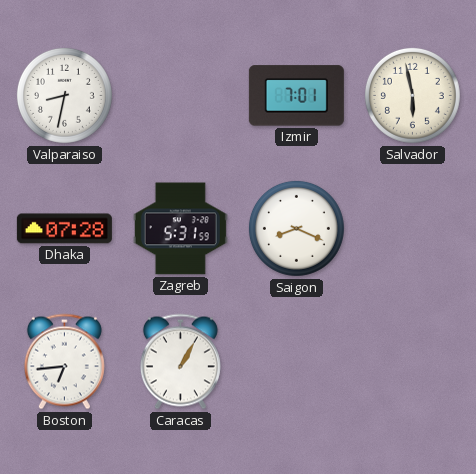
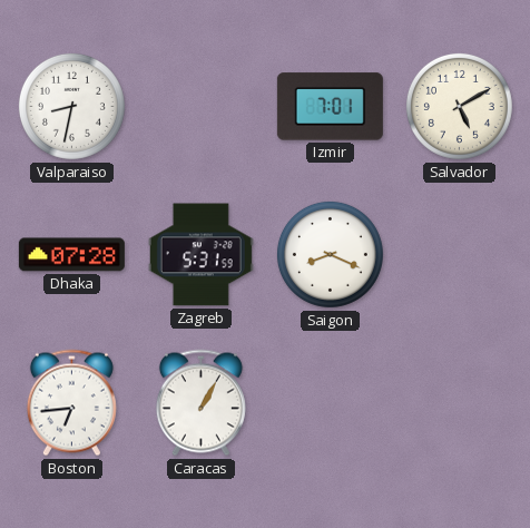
Salvador: 5:58 -> 5:10 (459, 106)
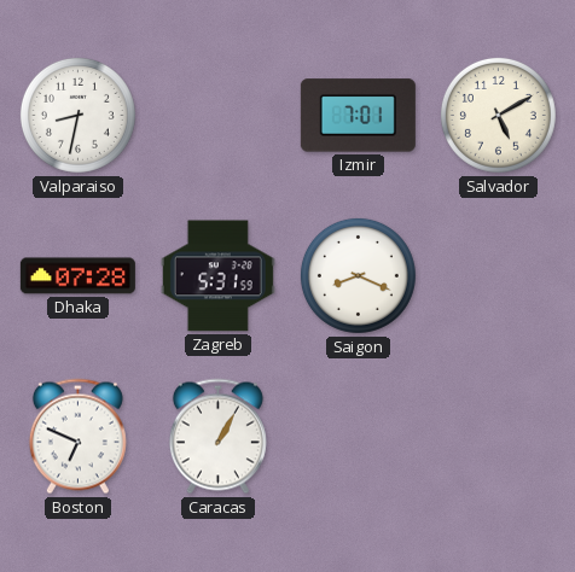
Boston: 6:44 -> 6:49 (77, 437)
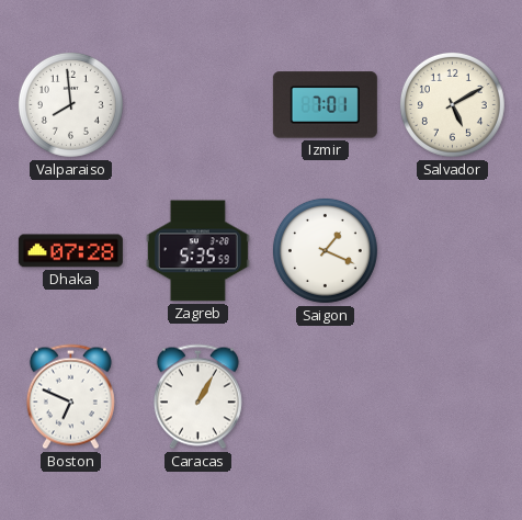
Valparaiso: 8:32 -> 7:59 (70, 104)
Zagreb: 5:31 -> 5:35 (197, 251)
Saigon: 8:19 -> 1:19 (325, 250)
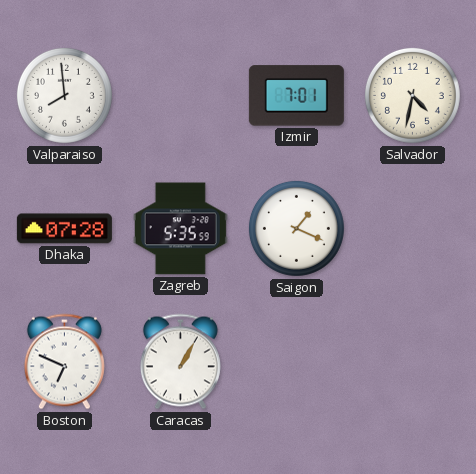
Salvador: 5:10 -> 4:32 (412, 95)
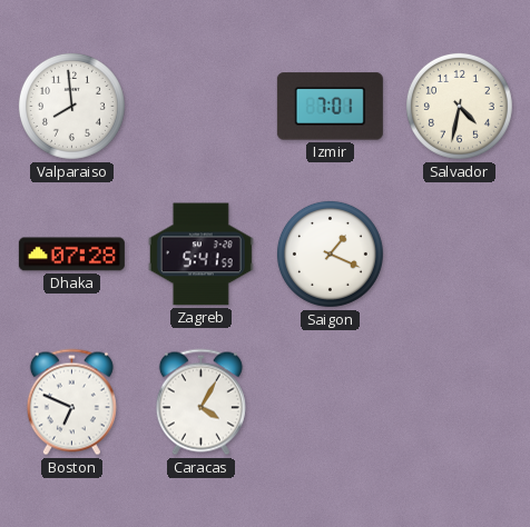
Zagreb: 5:35 -> 5:41 (200, 255)
Caracas: 1:05 -> 4:05 (200, 402)
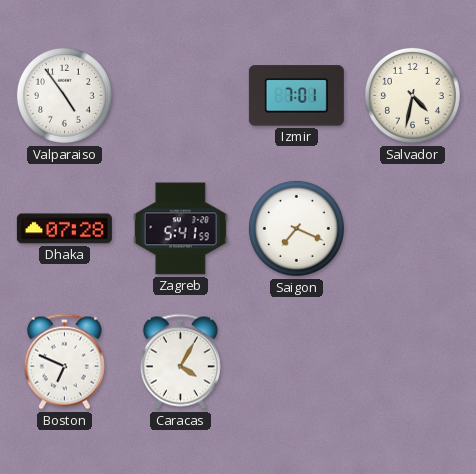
Valparaiso: 7:59 -> 4:54 (64, 95)
Saigon: 1:19 -> 7:19 (296, 228)
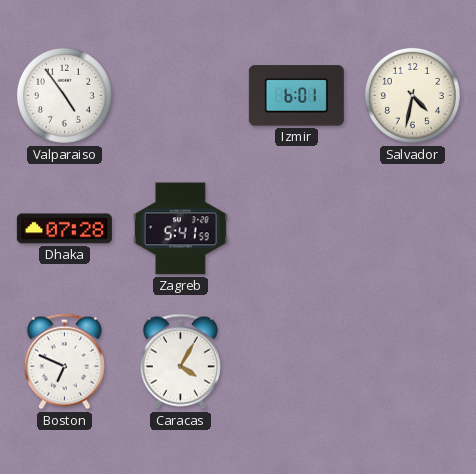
Izmir: 7:01 -> 6:01 (296, 96)
Saigon: 7:19 -> none (296, 228)
